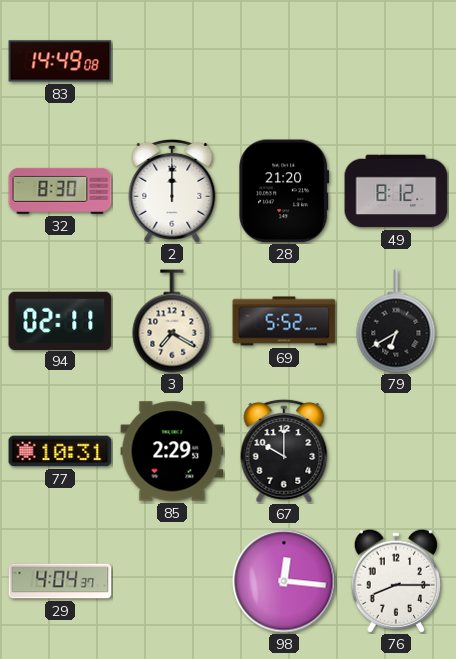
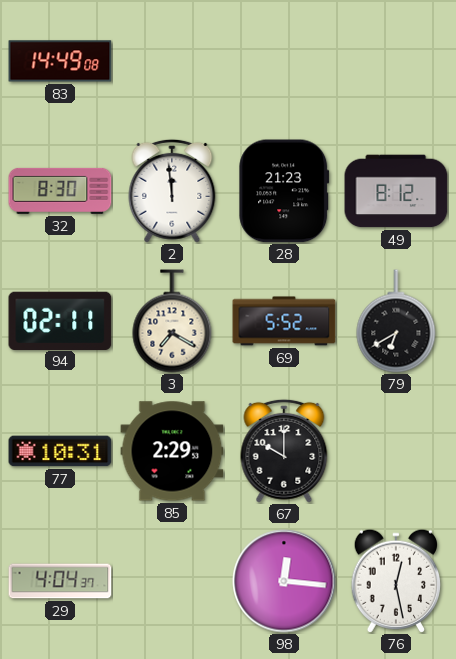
2: 12:00 -> 11:59 (172, 191)
28: 21:20 -> 21:23 (284, 191)
76: 8:15 -> 12:28 (396, 581)
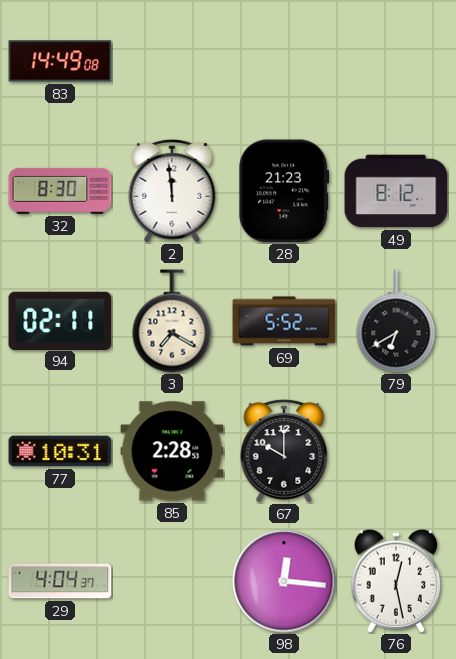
85: 2:29 -> 2:28 (172, 451)
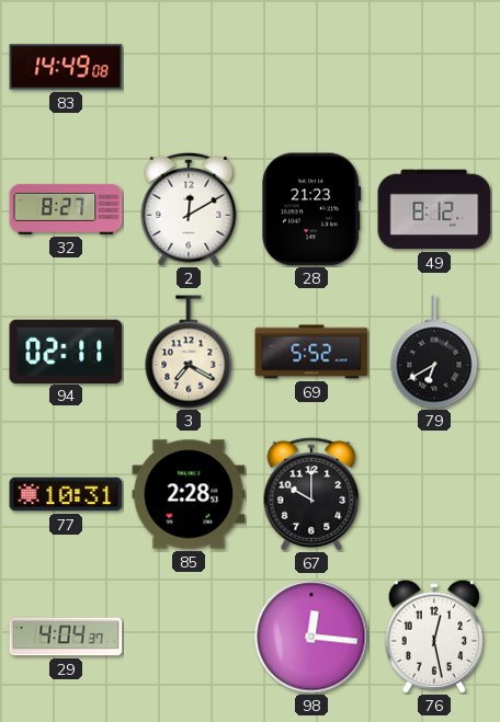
32: 8:30 -> 8:27 (66, 209)
2: 11:59 -> 12:10 (189, 209)
